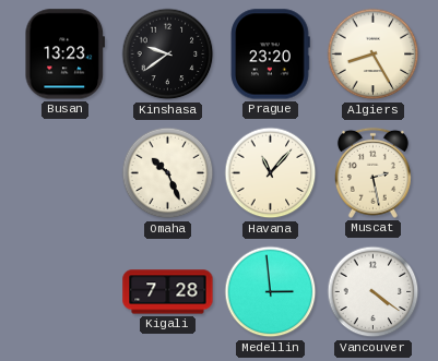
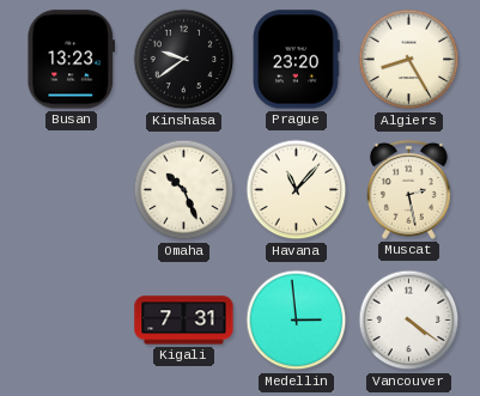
Kigali: 7:28 -> 7:31 (184, 321)
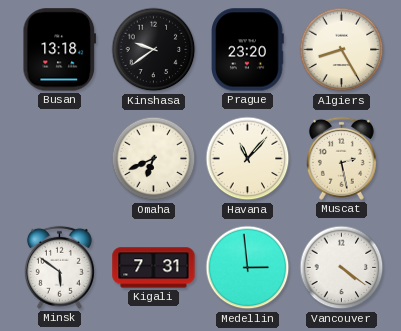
Busan: 13:23 -> 13:18 (60, 50)
Omaha: 10:26 -> 6:41 (154, 159)
Minsk: none -> 5:51 (59, 267)
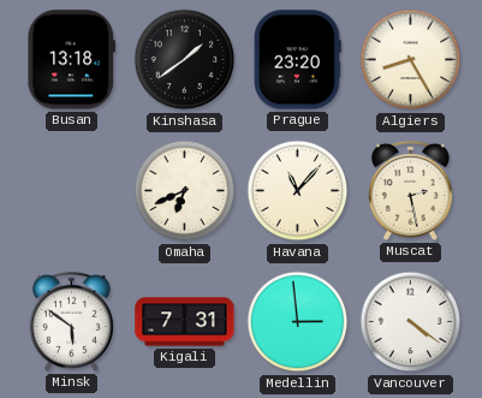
Kinshasa: 9:39 -> 1:39 (185, 60)
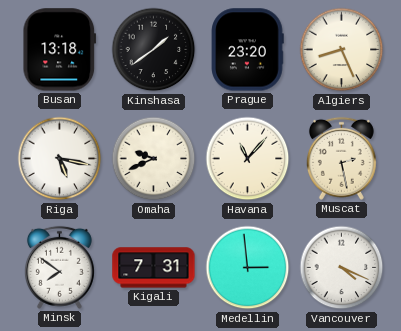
Algiers: 8:25 -> 8:26 (342, 50)
Riga: none -> 5:17 (60, 159)
Omaha: 6:41 -> 9:41 (154, 159)
Minsk: 5:51 -> 7:51 (59, 267)
Vancouver: 4:21 -> 4:19 (342, 268)
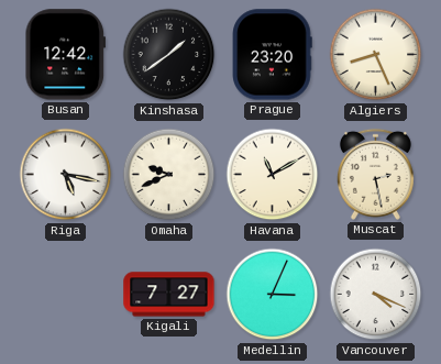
Busan: 13:18 -> 12:42 (66, 55)
Havana: 11:07 -> 11:10 (273, 175)
Minsk: 7:51 -> none (59, 267)
Kigali: 7:31 -> 7:27 (169, 295)
Medellin: 2:59 -> 3:04 (273, 295)
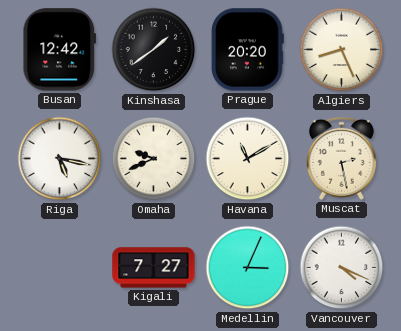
Prague: 23:20 -> 20:20 (247, 50)
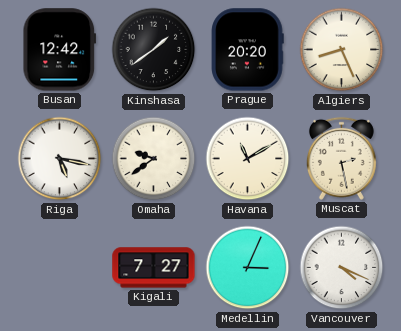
Omaha: 9:41 -> 9:39 (154, 159)
